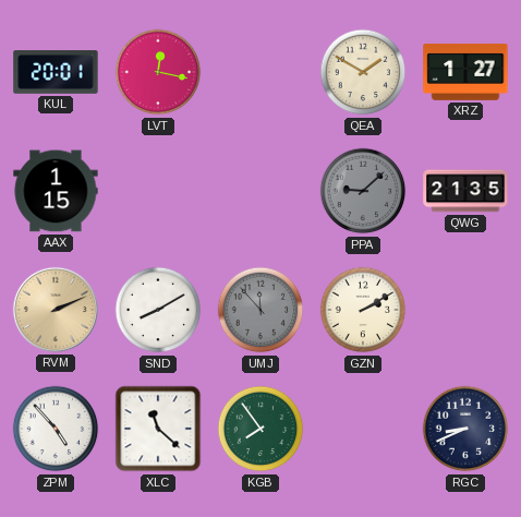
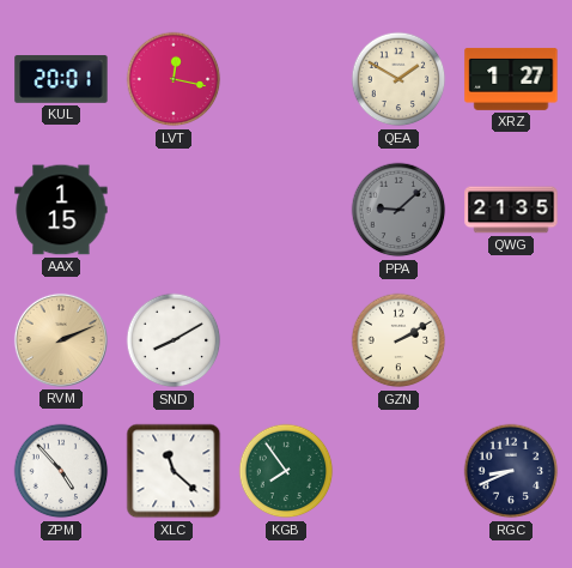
UMJ: 11:53 -> none (260, 310)
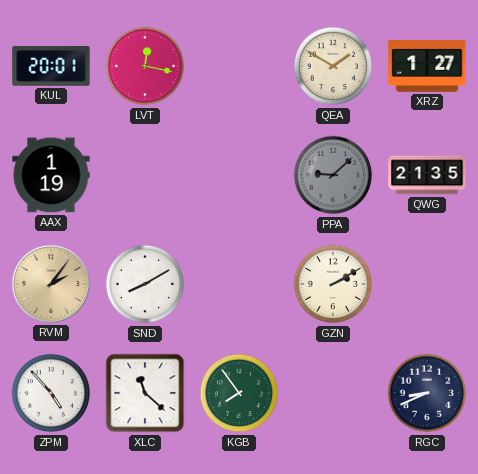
AAX: 1:15 -> 1:19 (51, 175)
RVM: 2:11 -> 2:06 (51, 284)
